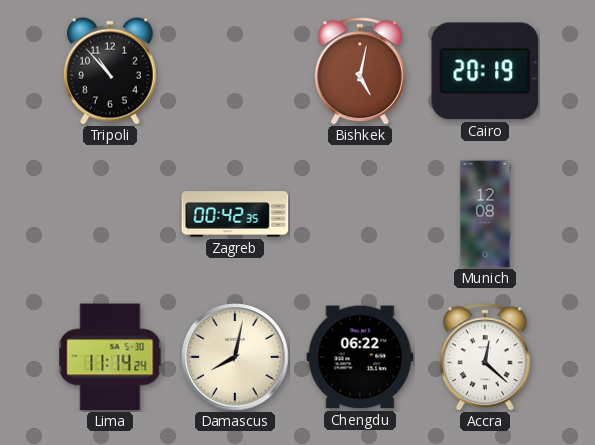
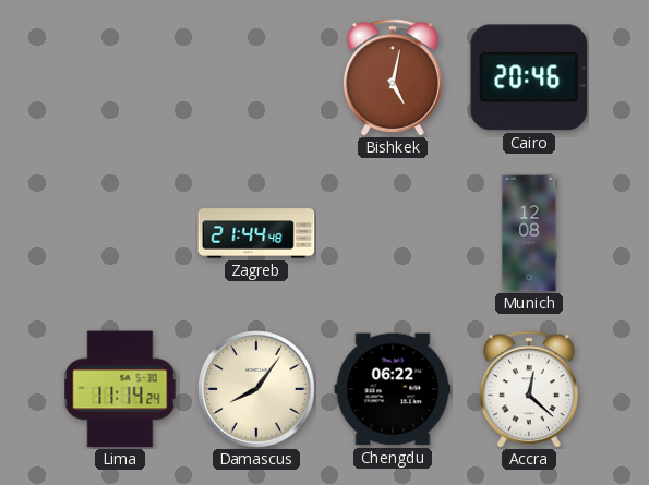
Tripoli: 10:53 -> none (111, 71)
Cairo: 20:19 -> 20:46 (529, 77)
Zagreb: 00:42 -> 21:44 (256, 233)
Damascus: 8:02 -> 8:06 (256, 389)
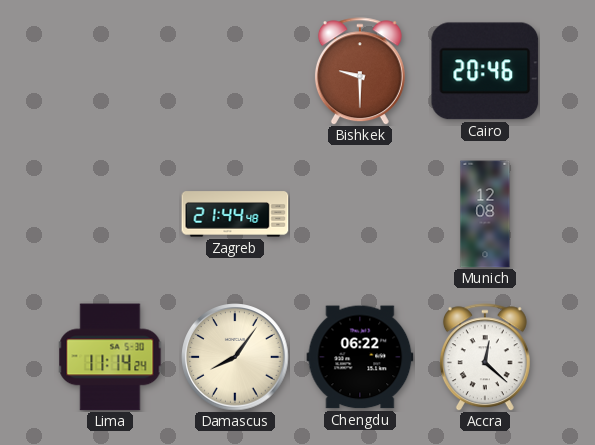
Bishkek: 5:02 -> 9:30 (360, 71)
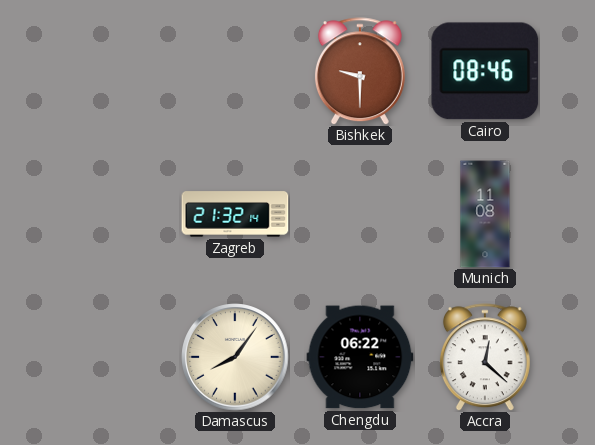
Cairo: 20:46 -> 08:46 (485, 71)
Zagreb: 21:44 -> 21:32 (235, 214)
Munich: 12:08 -> 11:08 (485, 214)
Lima: 11:14 -> none (110, 357)
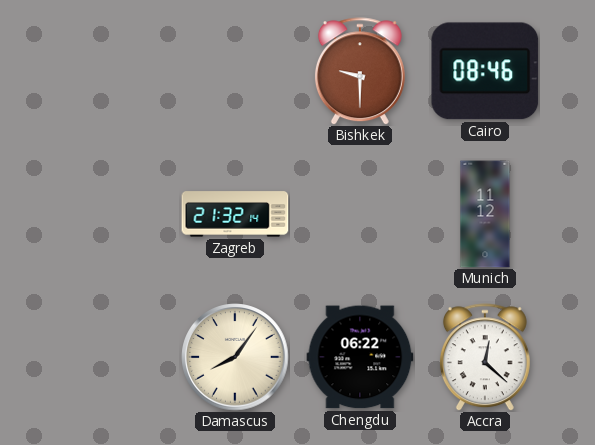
Munich: 11:08 -> 11:12 (485, 214)
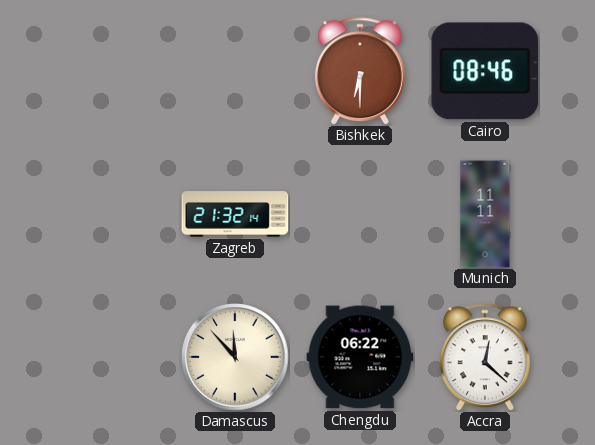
Bishkek: 9:30 -> 6:30 (360, 71)
Munich: 11:12 -> 11:11 (485, 214)
Damascus: 8:06 -> 11:53 (235, 357)
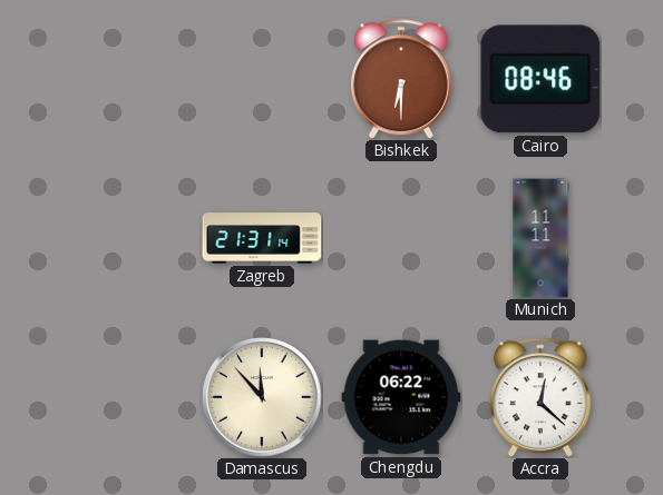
Zagreb: 21:32 -> 21:31 (262, 238)
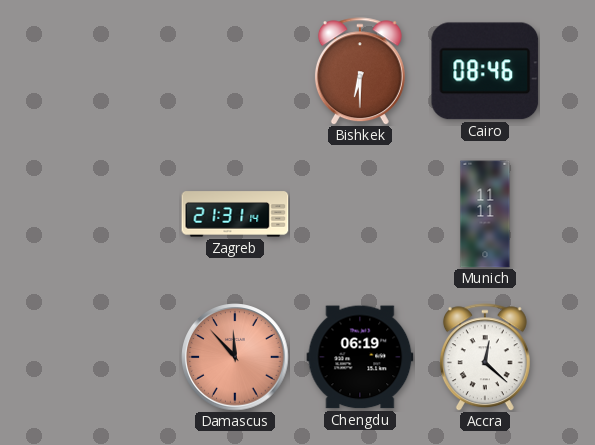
Damascus dial: cream -> salmon (235, 357)
Chengdu: 06:22 -> 06:19 (360, 357)
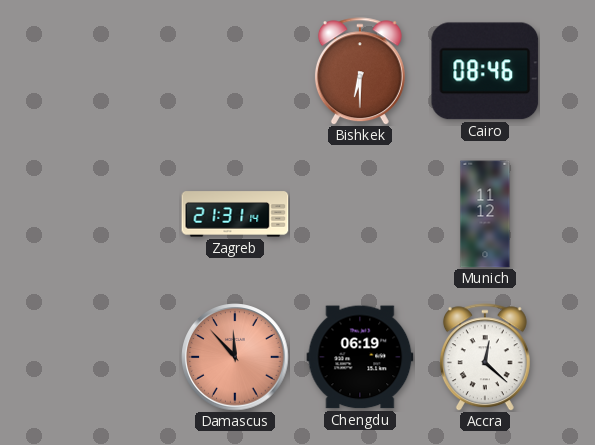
Munich: 11:11 -> 11:12 (485, 214)
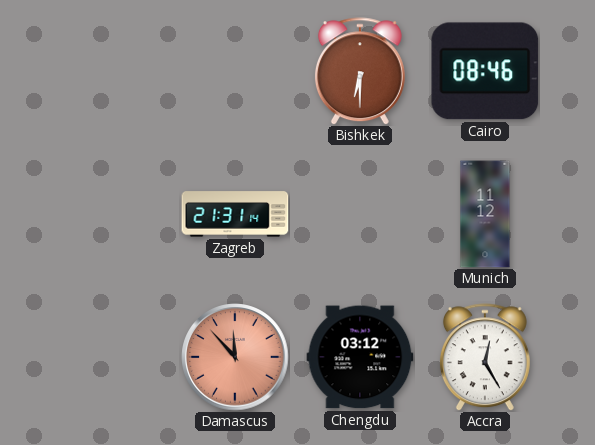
Chengdu: 06:19 -> 03:12 (360, 357)
Accra: 12:22 -> 12:25 (485, 357)
